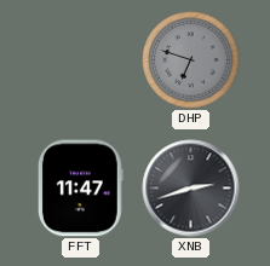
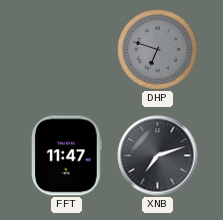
XNB: 2:42 -> 7:12 (158, 156)
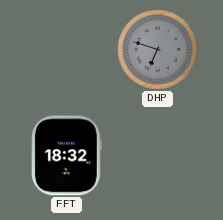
FFT: 11:47 -> 18:32 (66, 156)
XNB: 7:12 -> none (158, 156)
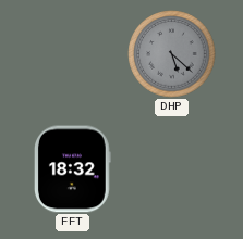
DHP: 6:48 -> 5:22 (172, 54)
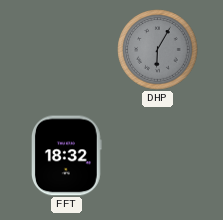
DHP: 5:22 -> 6:05 (158, 50)
